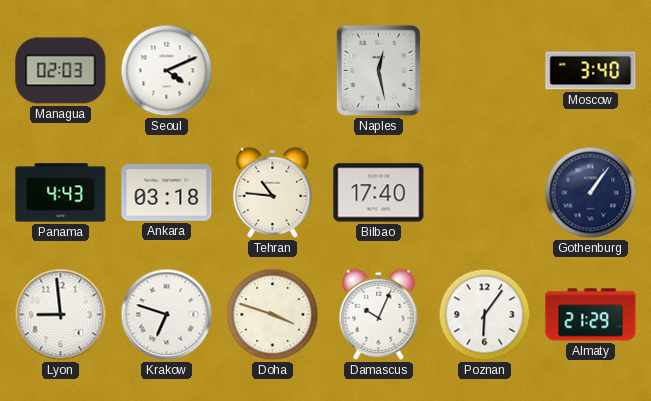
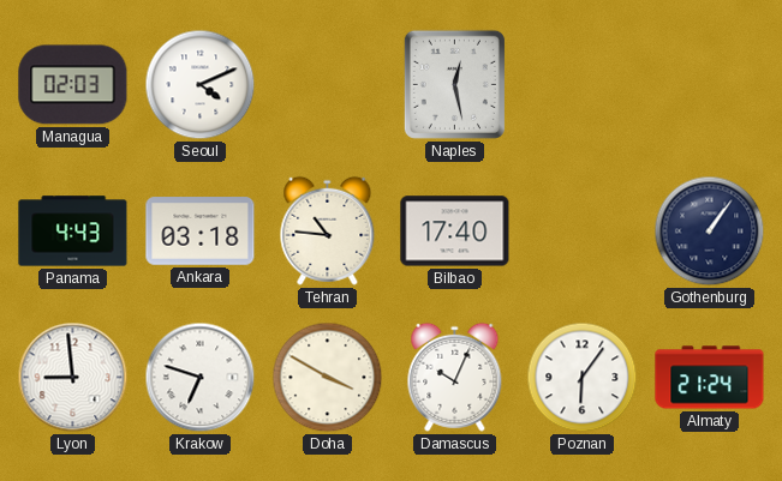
Moscow: 3:40 -> none (591, 71)
Doha: 3:48 -> 3:50 (328, 378)
Almaty: 21:29 -> 21:24 (710, 378)
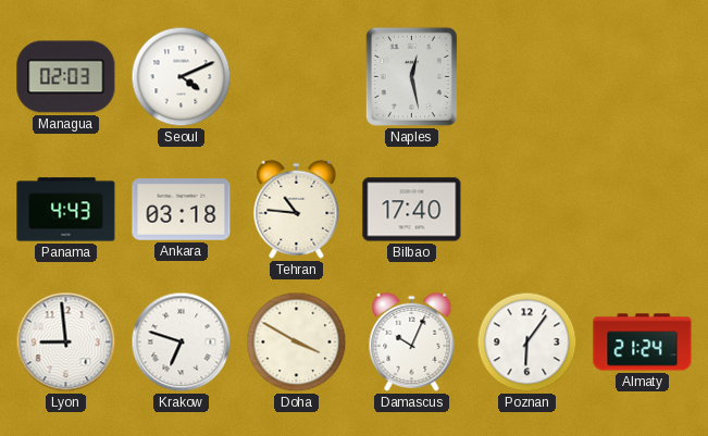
Gothenburg: 1:06 -> none (710, 232)
